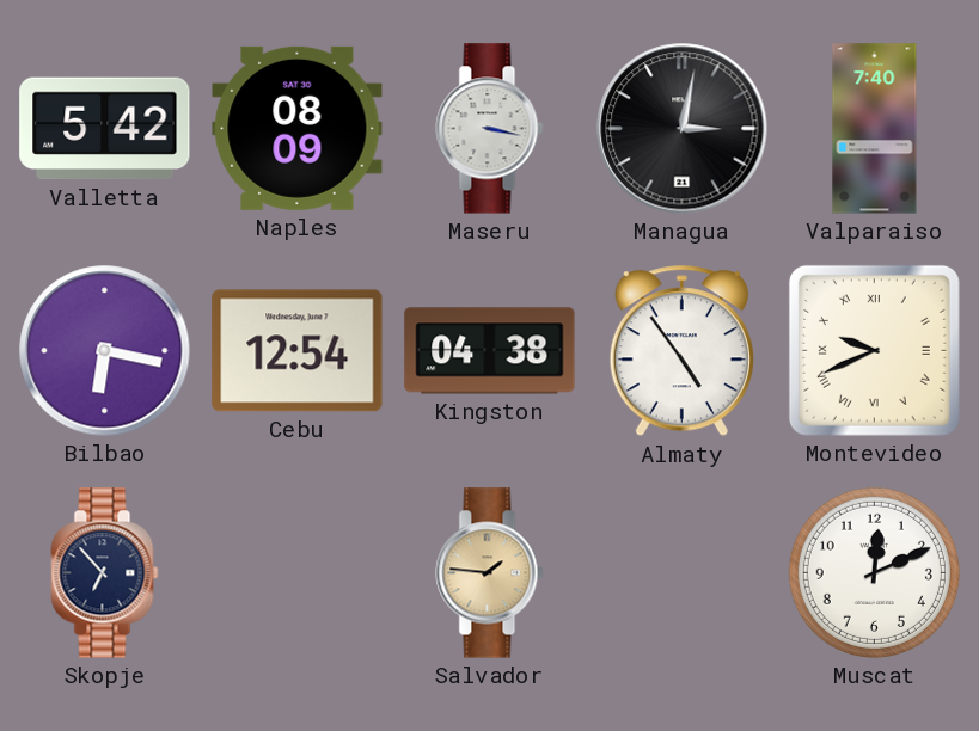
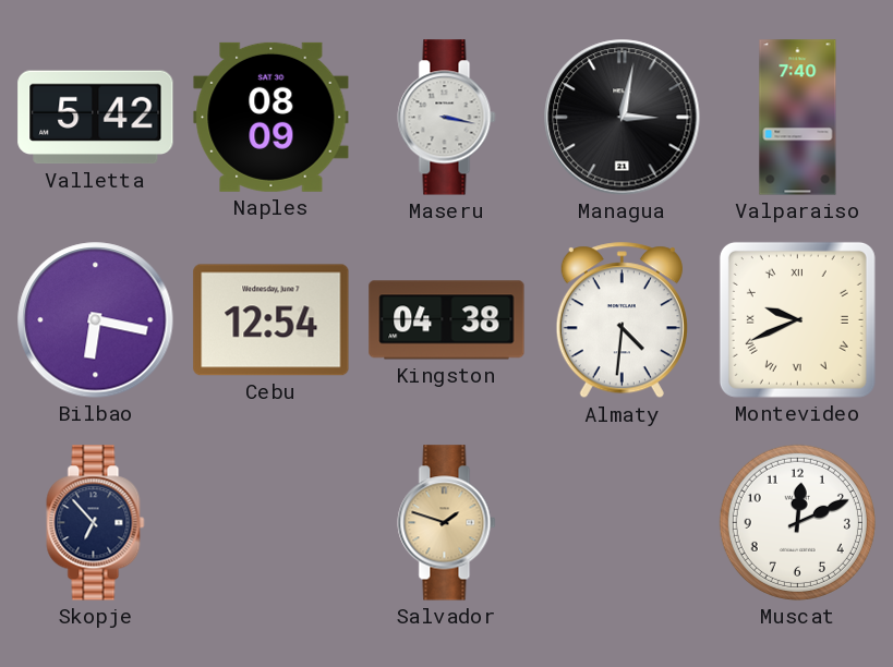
Almaty: 4:54 -> 4:31 (622, 320)
Salvador: 1:46 -> 1:48 (447, 523)
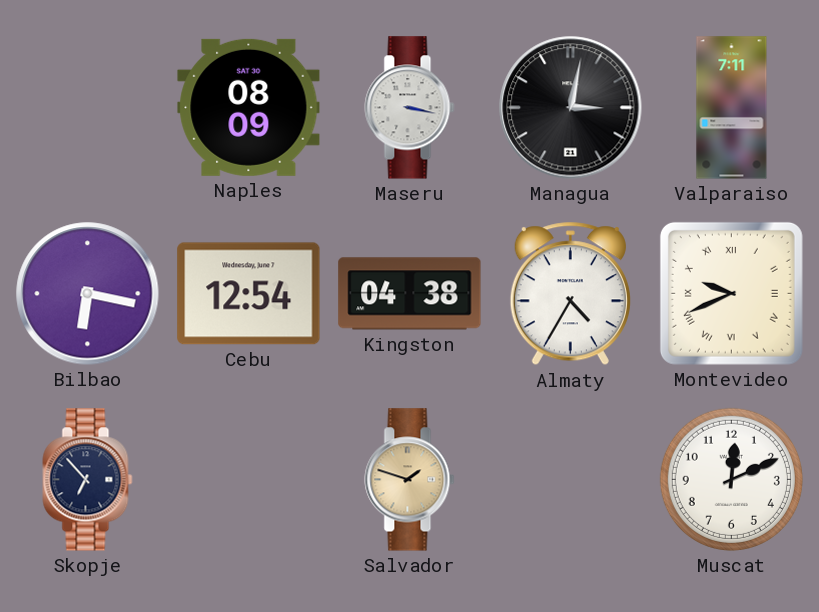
Valletta: 5:42 -> none (96, 118)
Valparaiso: 7:40 -> 7:11 (732, 108)
Almaty: 4:31 -> 4:35 (570, 294)
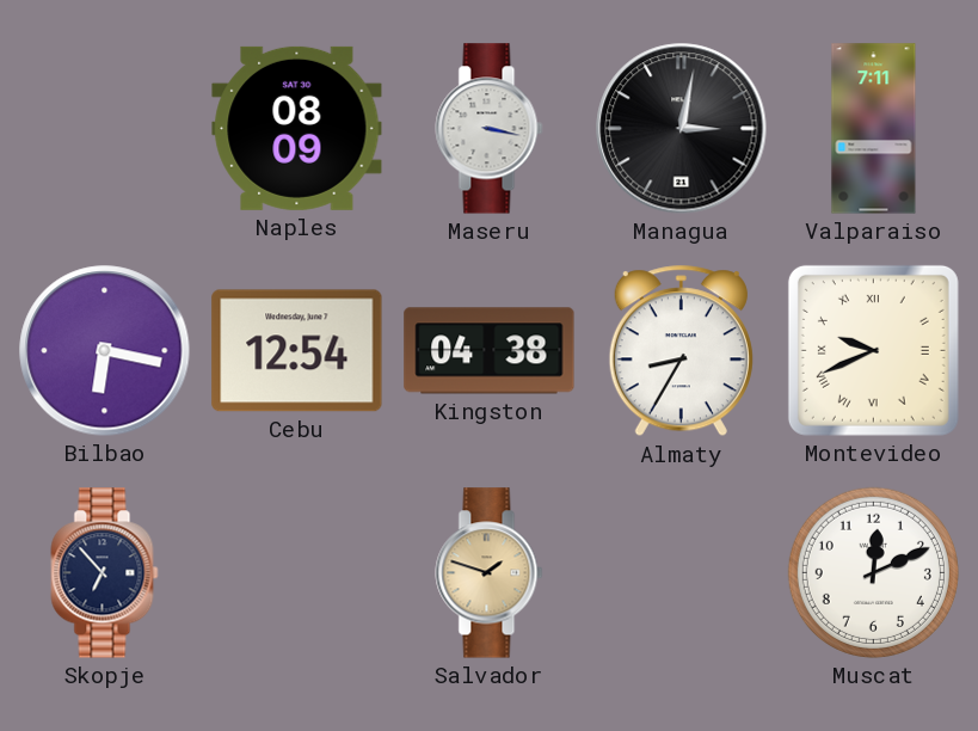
Almaty: 4:35 -> 8:35 (681, 351)
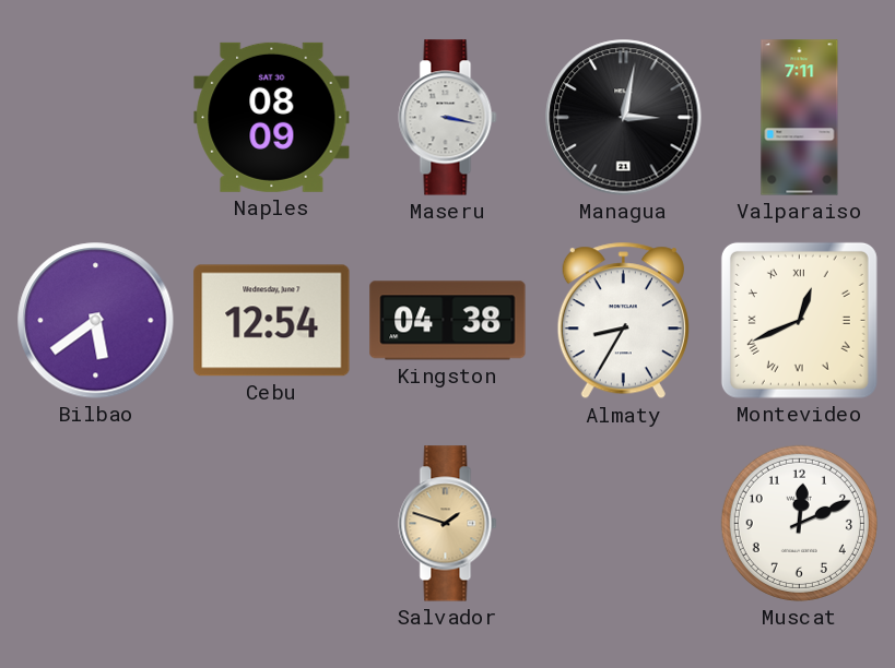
Bilbao: 6:17 -> 5:39 (96, 321)
Montevideo: 9:41 -> 12:41 (799, 320)
Skopje: 6:53 -> none (105, 573)
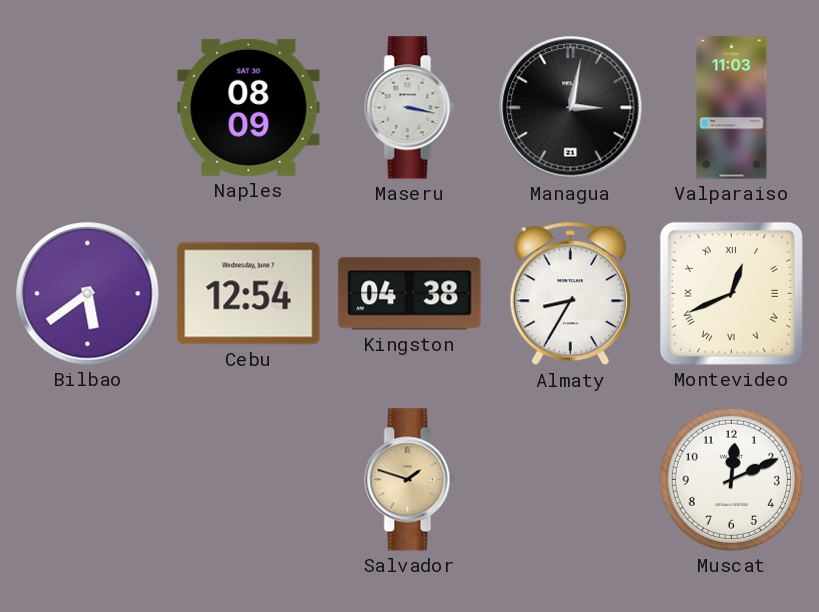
Valparaiso: 7:11 -> 11:03 (732, 108)
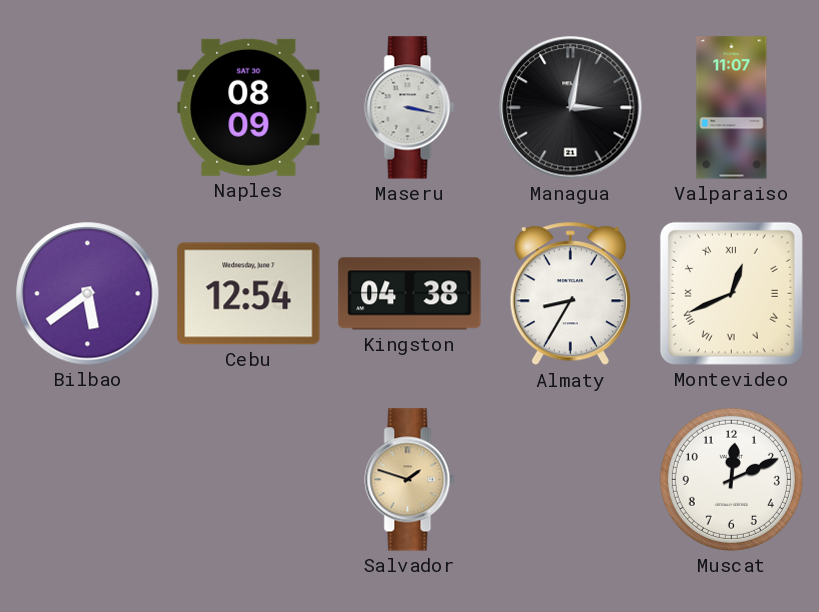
Valparaiso: 11:03 -> 11:07 (732, 108)
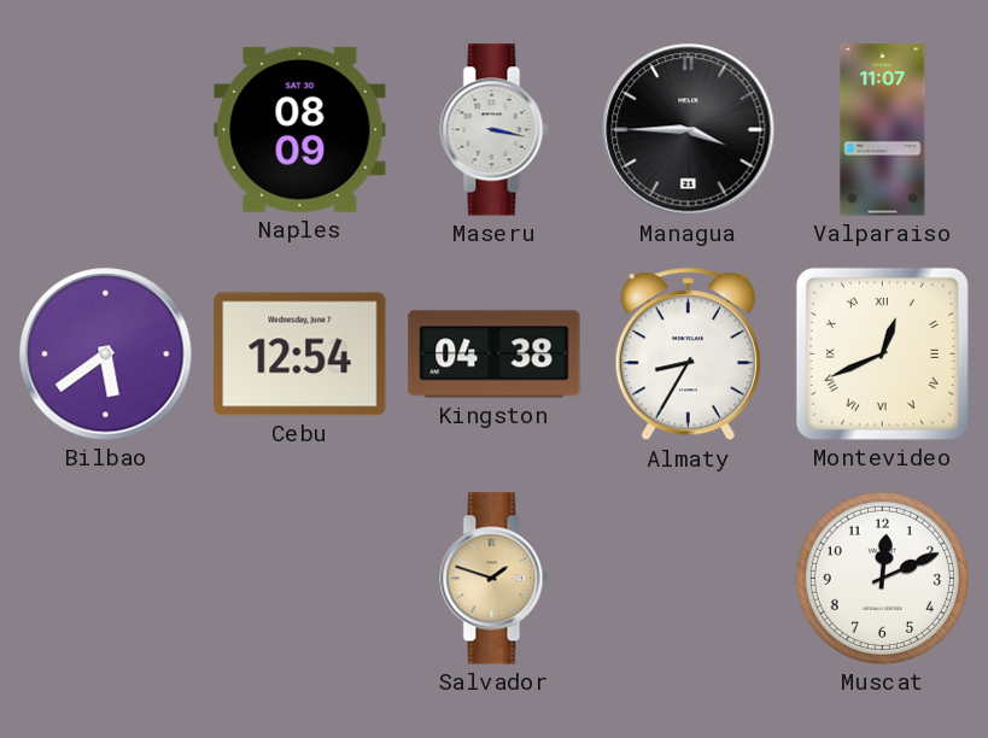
Managua: 3:02 -> 3:45 (689, 130)
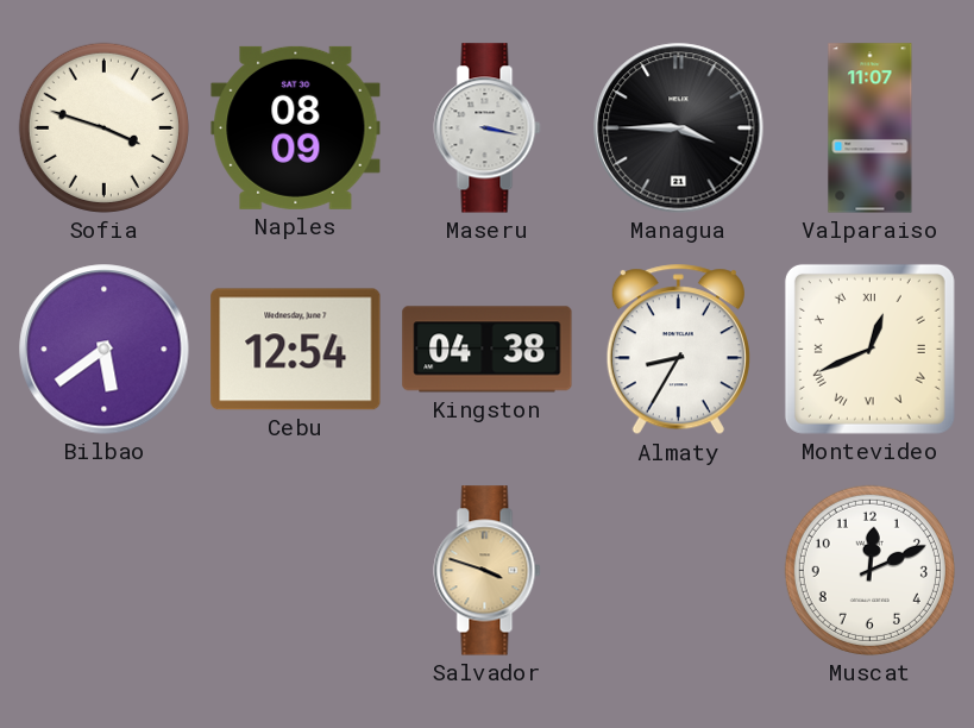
Sofia: none -> 3:48 (103, 127)
Salvador: 1:48 -> 3:48 (488, 571)
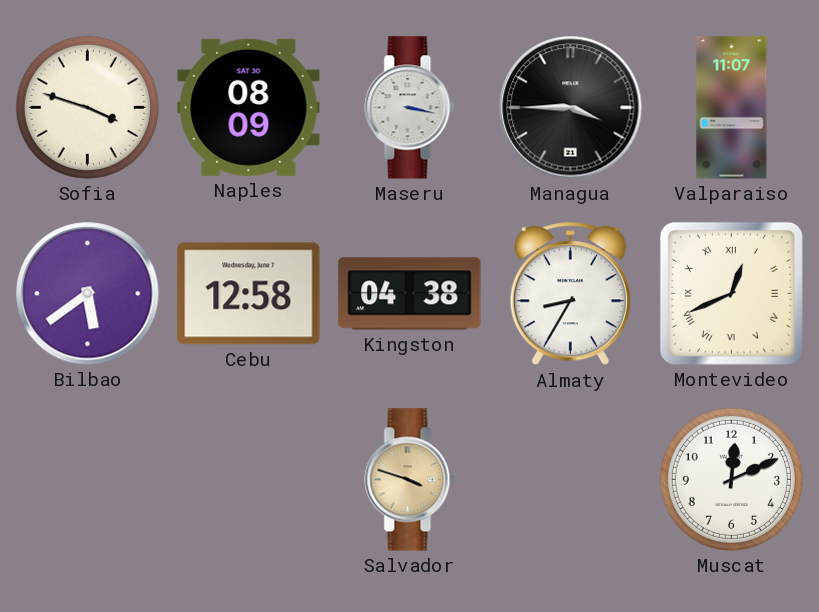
Cebu: 12:54 -> 12:58 (249, 294)
